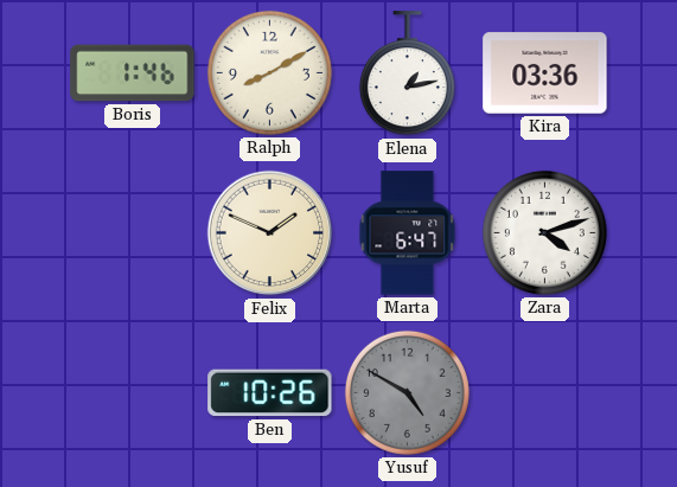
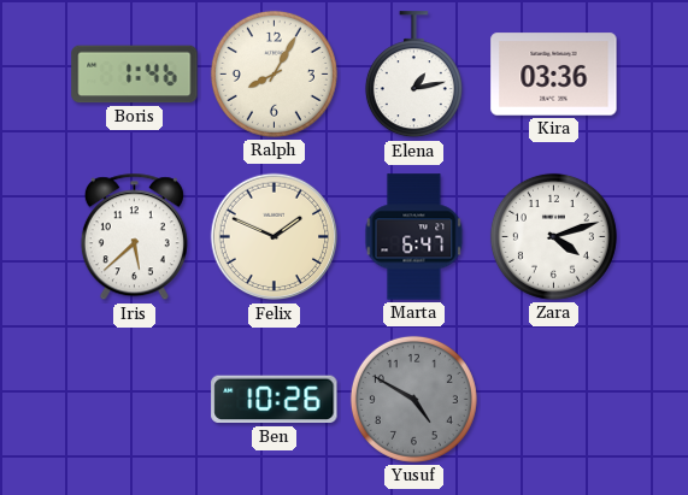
Ralph: 8:10 -> 8:05 (274, 73)
Iris: none -> 5:38 (134, 237)
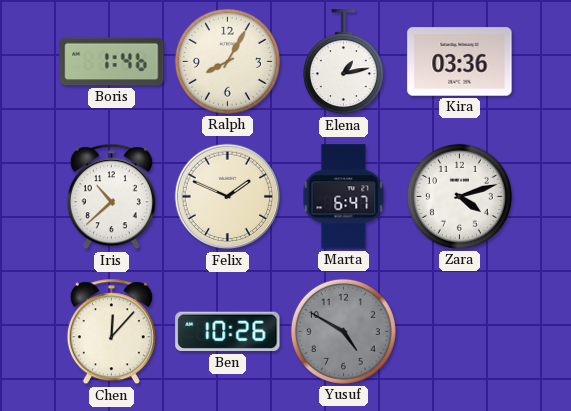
Iris: 5:38 -> 10:38 (111, 197)
Chen: none -> 12:07 (111, 332)
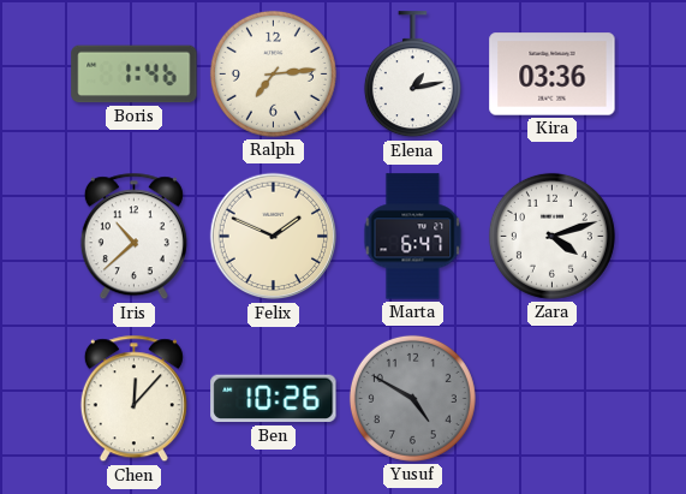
Ralph: 8:05 -> 7:14 (273, 73)
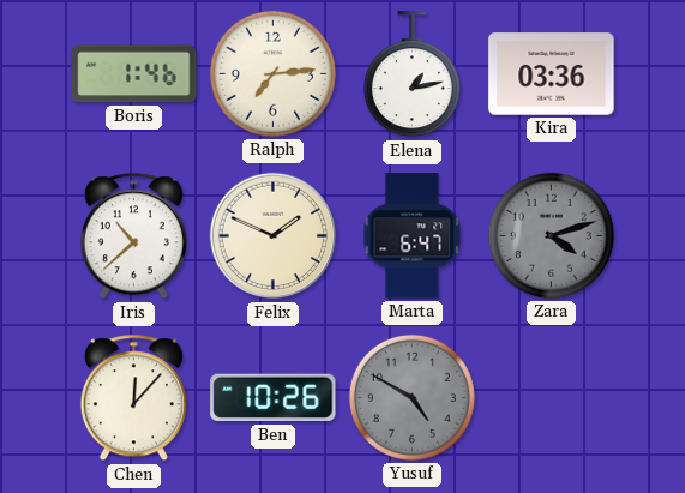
Zara dial: white -> grey (551, 235)
